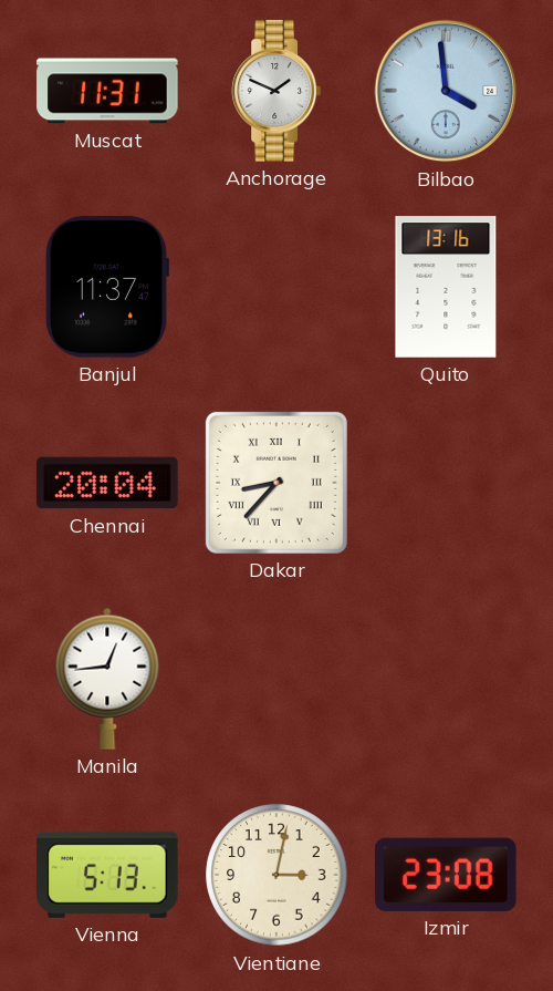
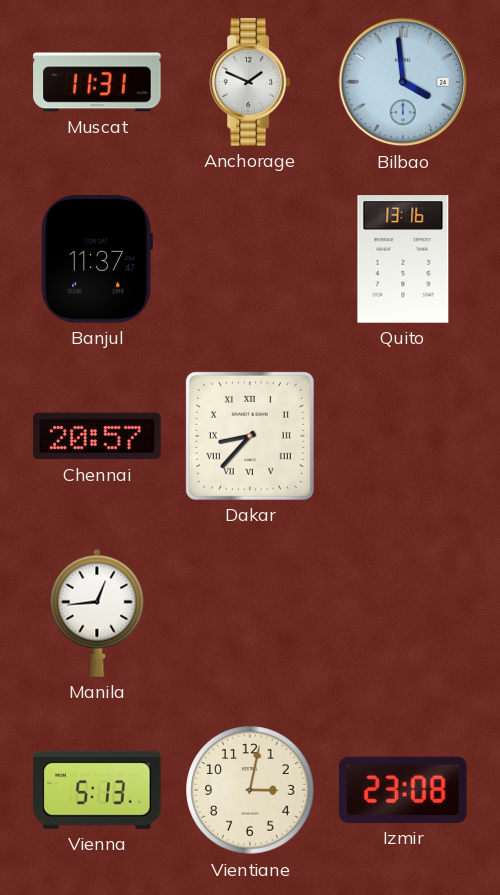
Chennai: 20:04 -> 20:57 (97, 436)
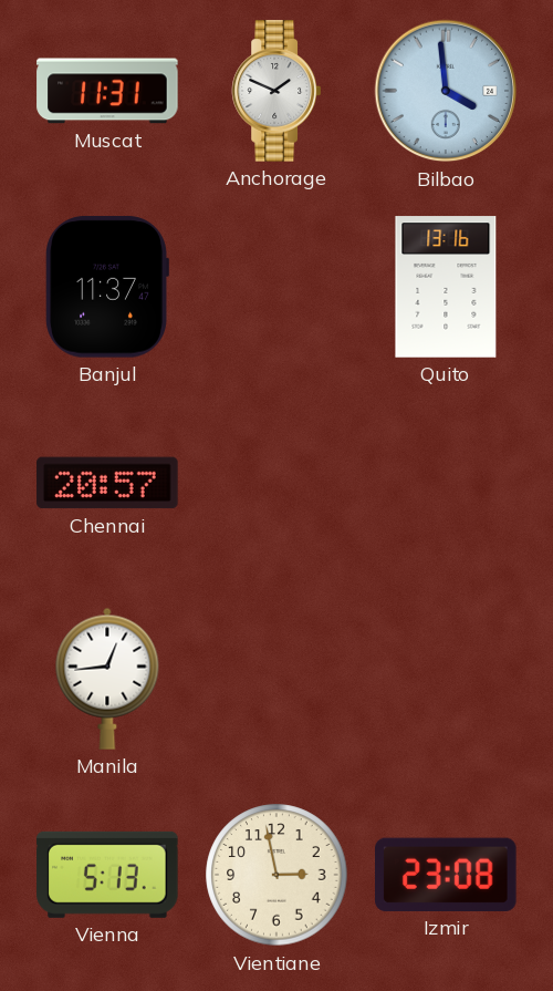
Dakar: 8:37 -> none (250, 436)
Vientiane: 3:02 -> 2:58 (276, 875)
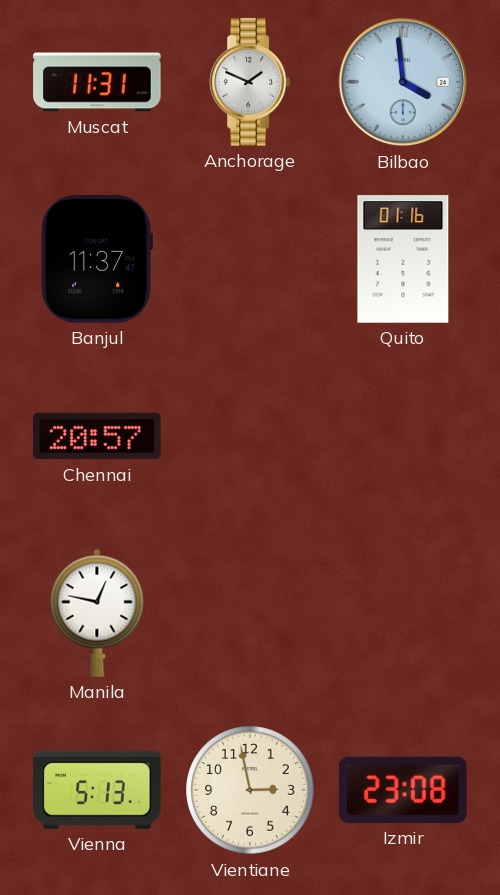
Quito: 13:16 -> 01:16 (403, 259)
Manila: 12:44 -> 12:47 (97, 613)
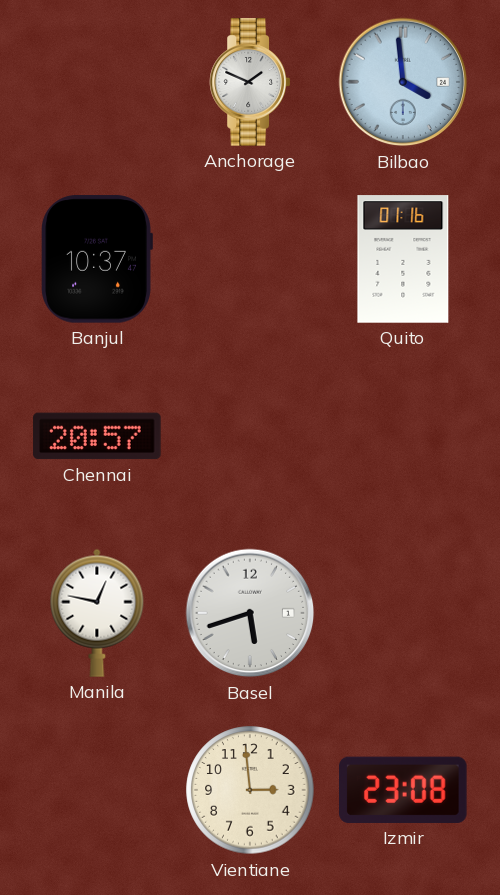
Muscat: 11:31 -> none (97, 82)
Banjul: 11:37 -> 10:37 (97, 259)
Basel: none -> 5:42 (250, 613)
Vienna: 5:13 -> none (97, 790)
Vientiane: 2:58 -> 2:59 (250, 790)
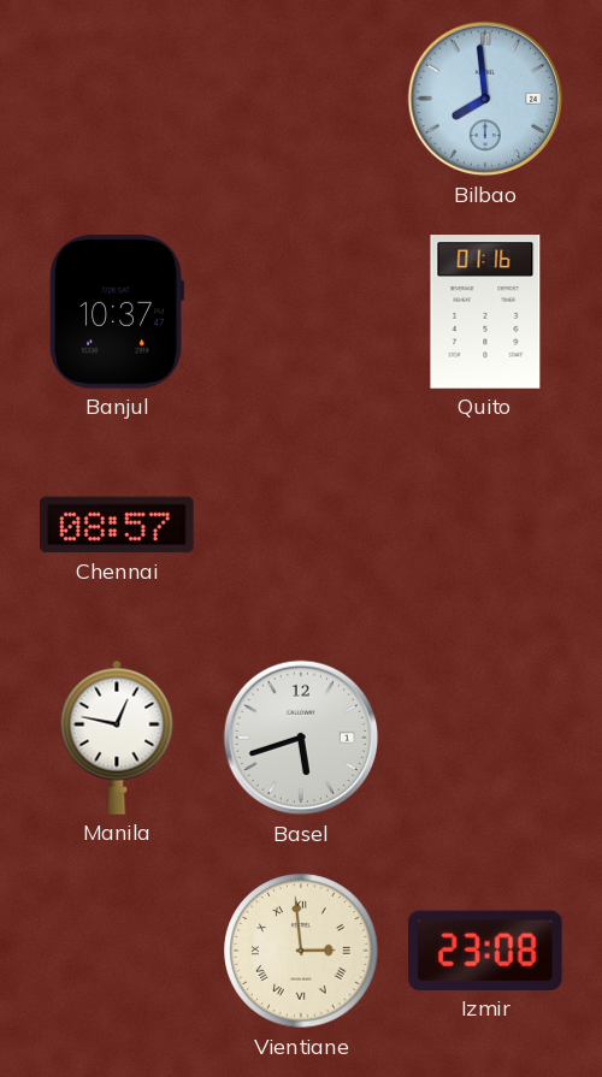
Anchorage: 1:49 -> none (249, 82)
Bilbao: 3:59 -> 7:59 (485, 99)
Chennai: 20:57 -> 08:57 (117, 525)
Vientiane numerals: Arabic -> Roman (301, 951)
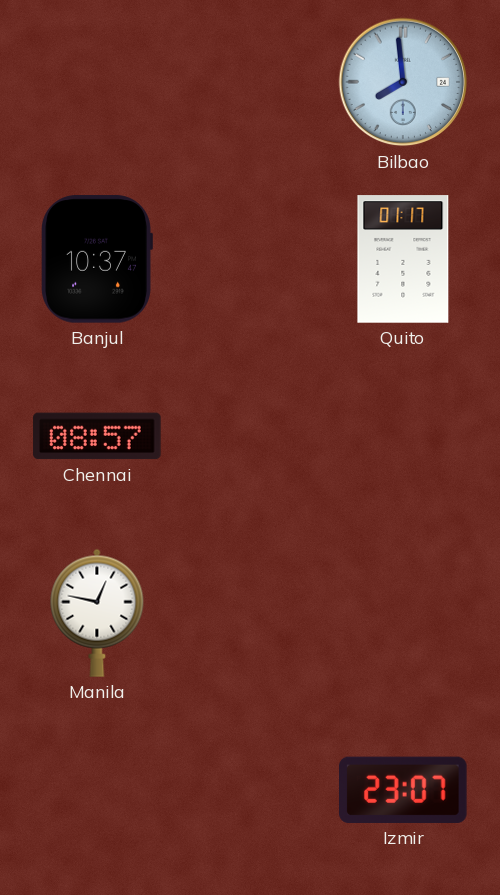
Quito: 01:16 -> 01:17 (403, 259)
Basel: 5:42 -> none (301, 738)
Vientiane: 2:59 -> none (301, 951)
Izmir: 23:08 -> 23:07 (404, 790)
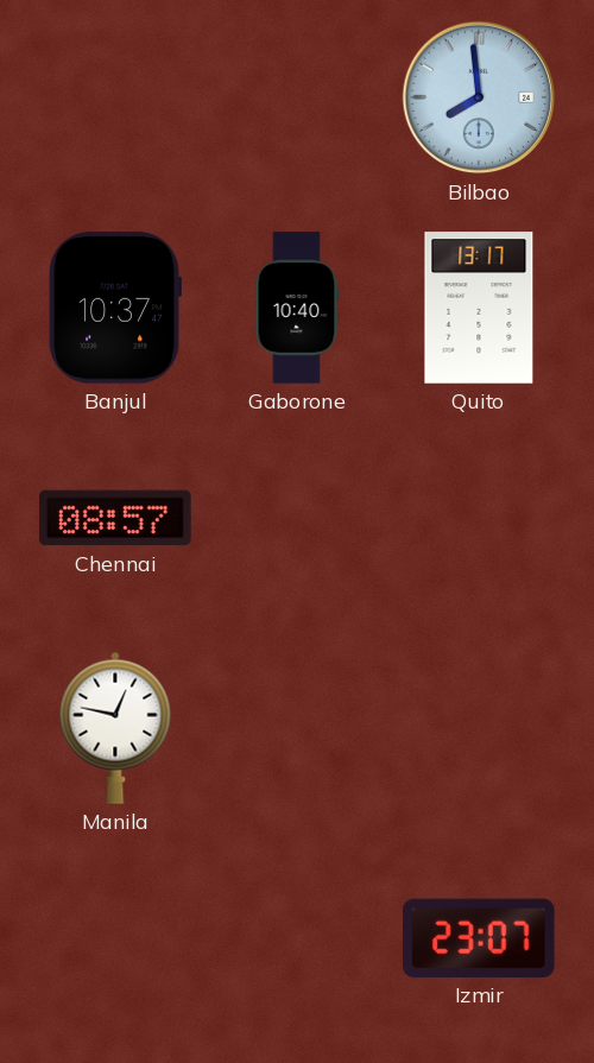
Gaborone: none -> 10:40 (297, 308)
Quito: 01:17 -> 13:17 (479, 308)
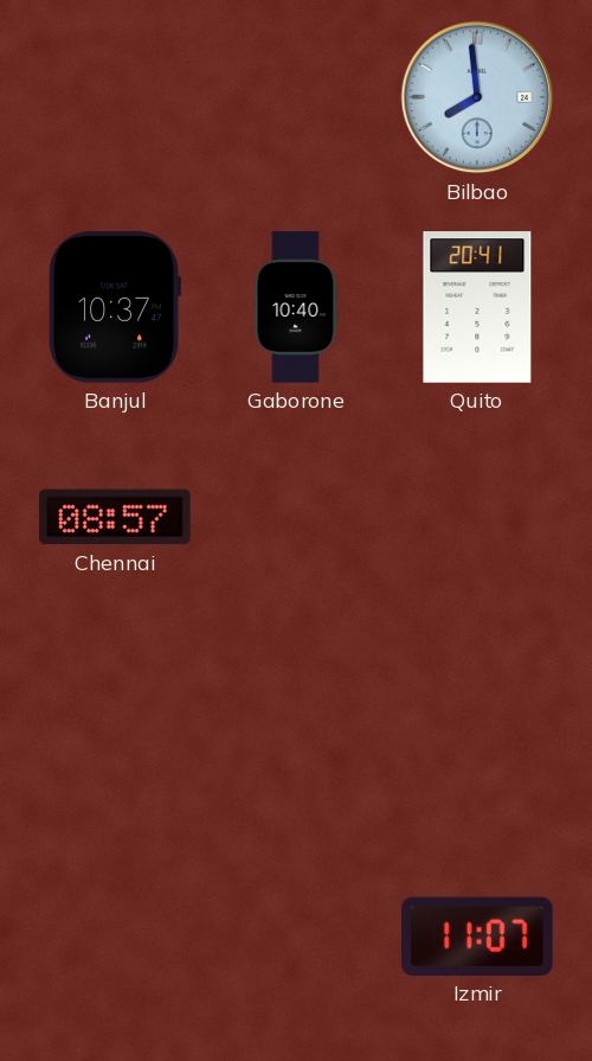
Quito: 13:17 -> 20:41 (477, 307)
Manila: 12:47 -> none (115, 728)
Izmir: 23:07 -> 11:07 (478, 937)
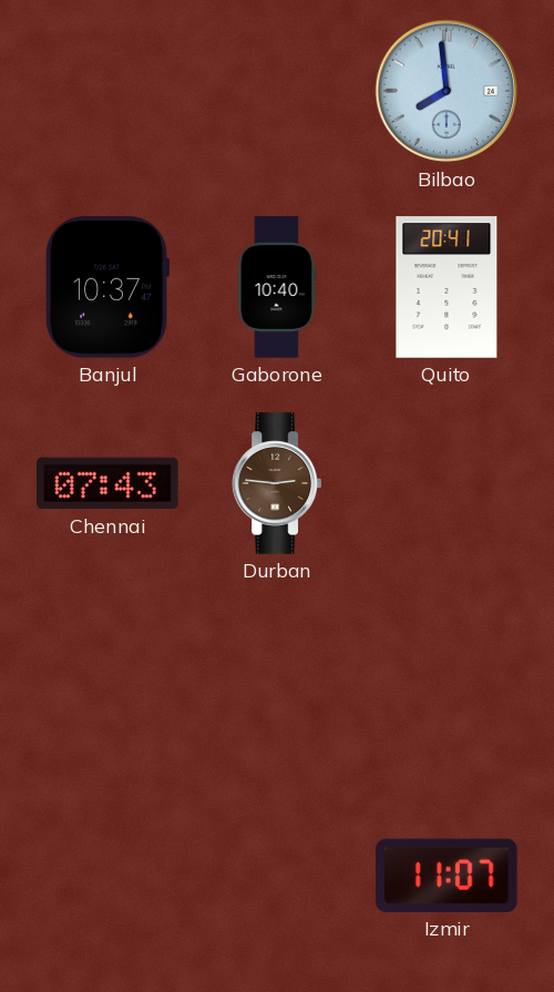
Chennai: 08:57 -> 07:43 (107, 483)
Durban: none -> 2:46 (276, 483)
